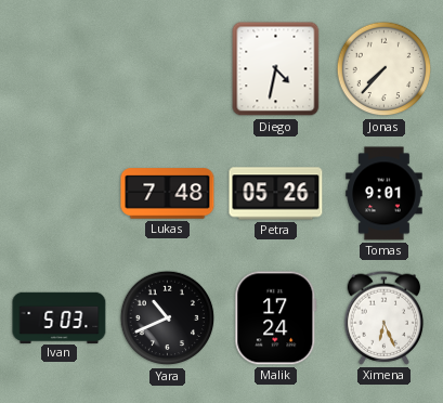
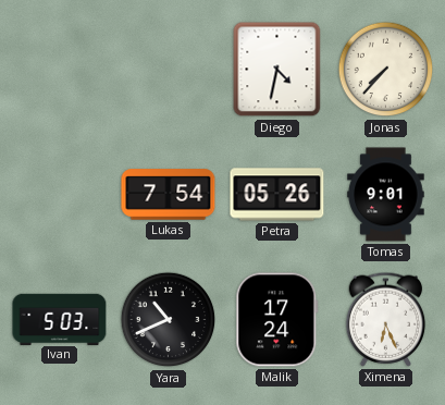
Lukas: 7:48 -> 7:54 (169, 195)
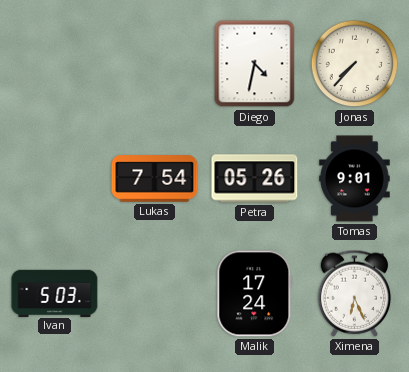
Yara: 10:41 -> none (169, 320)
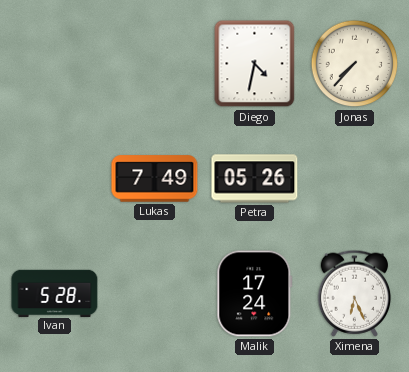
Lukas: 7:54 -> 7:49 (155, 179)
Tomas: 9:01 -> none (355, 179)
Ivan: 5:03 -> 5:28 (55, 293)
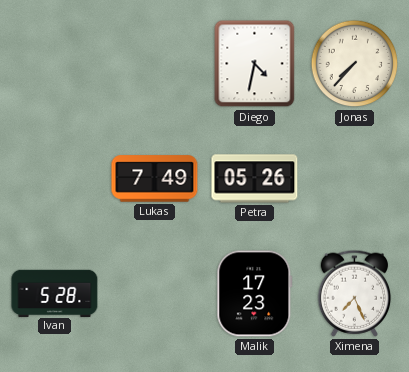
Malik: 17:24 -> 17:23 (255, 294)
Ximena: 6:26 -> 7:26 (355, 293)
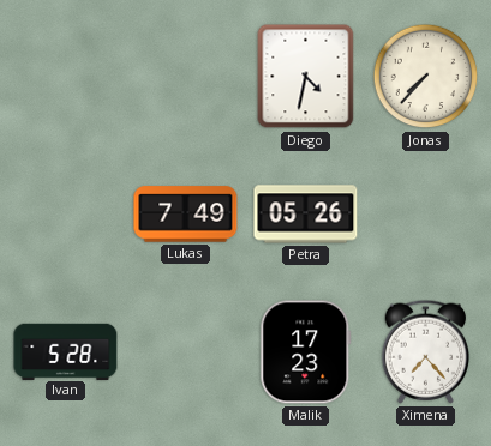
Ximena: 7:26 -> 7:23 (426, 351)
